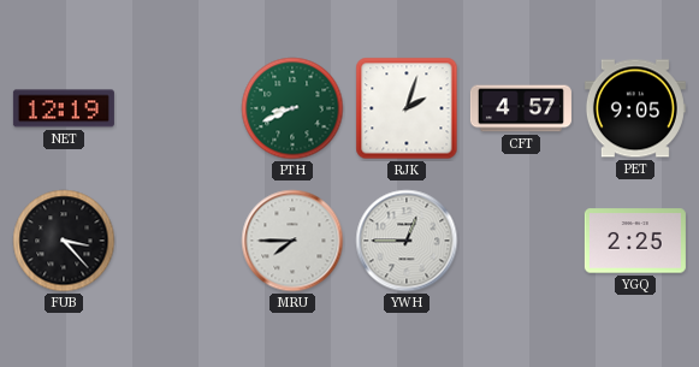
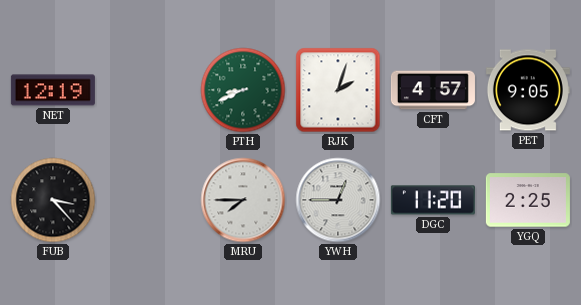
DGC: none -> 11:20 (433, 200)
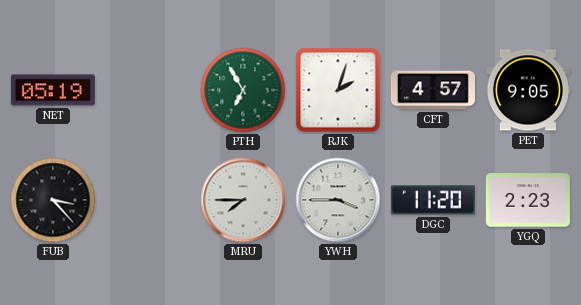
NET: 12:19 -> 05:19 (53, 90)
PTH: 8:41 -> 6:55 (243, 90)
YWH: 12:45 -> 3:45 (338, 200)
YGQ: 2:25 -> 2:23 (528, 200)
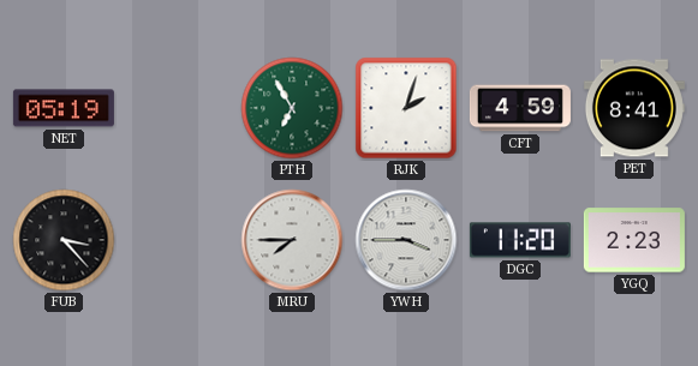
CFT: 4:57 -> 4:59 (520, 108)
PET: 9:05 -> 8:41 (634, 108)
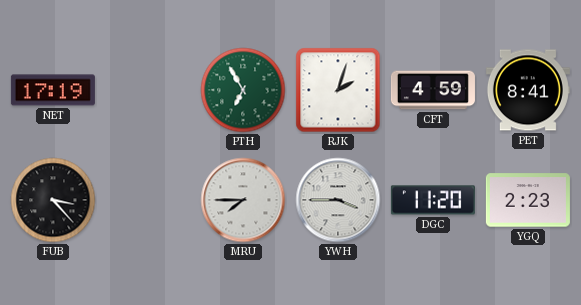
NET: 05:19 -> 17:19 (53, 90)
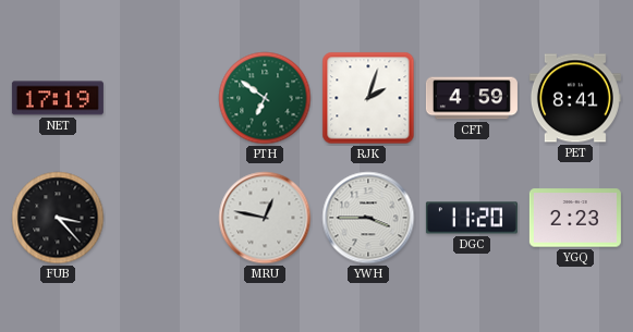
PTH: 6:55 -> 6:51 (265, 98)
MRU: 7:45 -> 12:47 (265, 218)
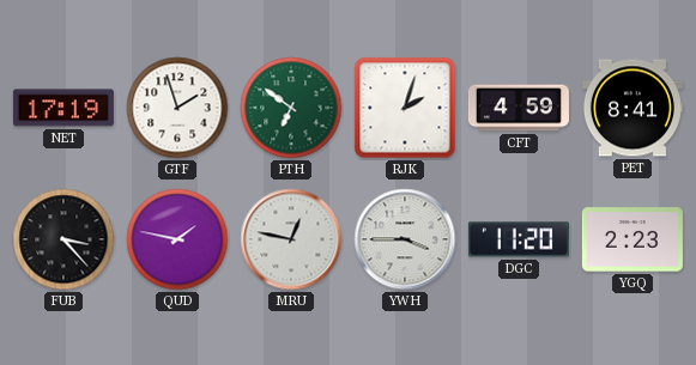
GTF: none -> 1:57 (177, 108)
QUD: none -> 1:47 (177, 239)
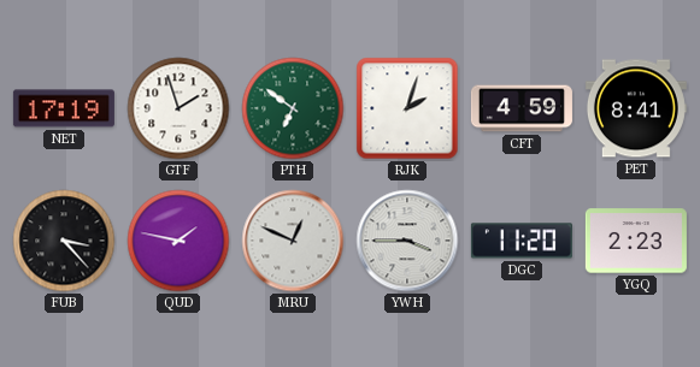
MRU: 12:47 -> 12:49 (293, 241)
